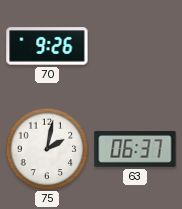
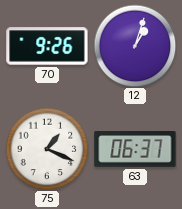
12: none -> 1:03 (135, 46)
75: 2:02 -> 1:19 (47, 149)
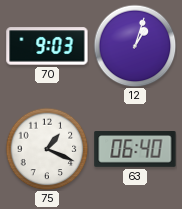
70: 9:26 -> 9:03 (47, 46)
63: 06:37 -> 06:40 (135, 150)
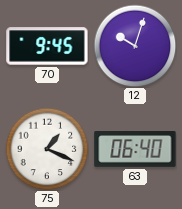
70: 9:03 -> 9:45 (47, 46)
12: 1:03 -> 10:03 (135, 46)
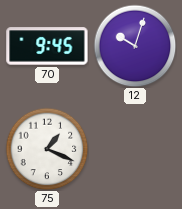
63: 06:40 -> none (135, 150)
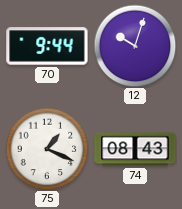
70: 9:45 -> 9:44 (47, 46)
74: none -> 08:43 (135, 149)
